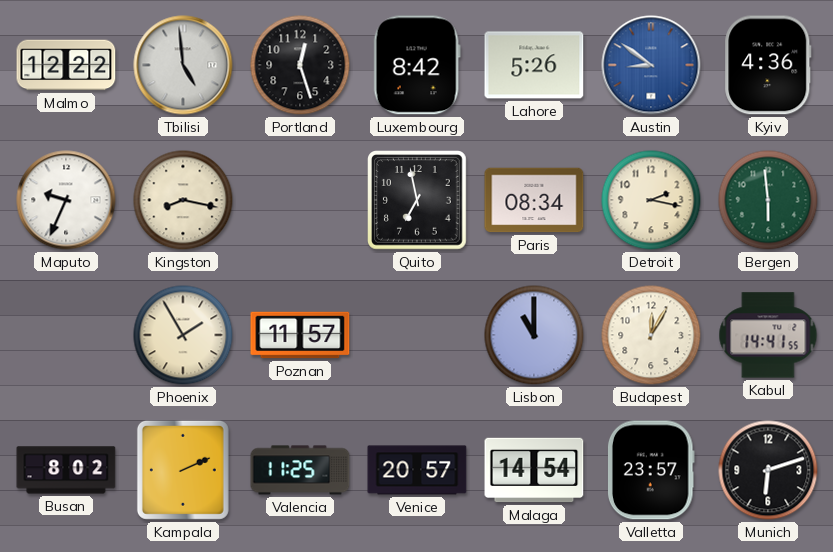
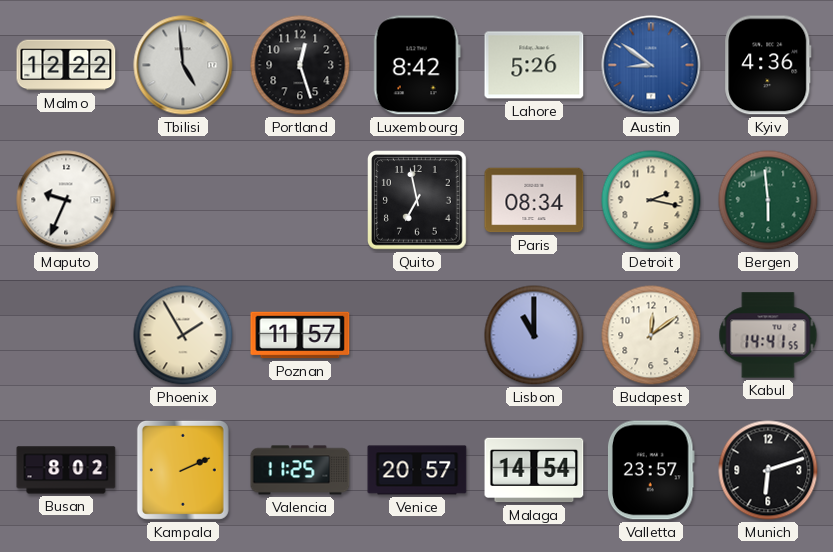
Kingston: 8:17 -> none (183, 200)
Budapest: 12:05 -> 12:09 (651, 335)
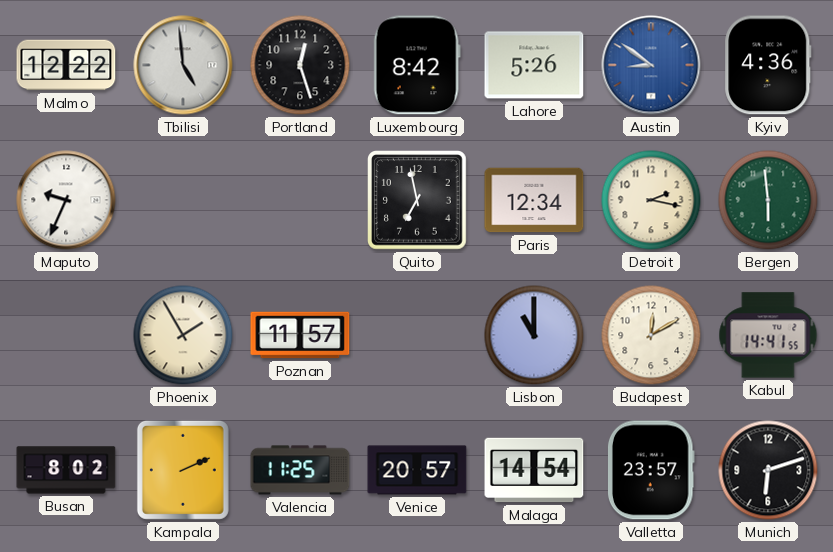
Paris: 08:34 -> 12:34 (534, 200)
Budapest: 12:09 -> 12:10 (651, 335)
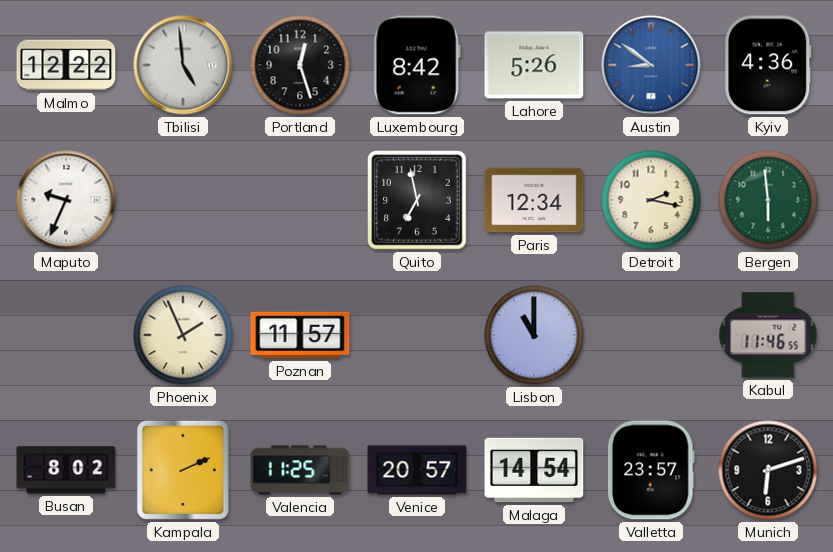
Phoenix: 1:55 -> 1:56 (183, 335)
Budapest: 12:10 -> none (651, 335)
Kabul: 14:41 -> 11:46 (768, 335)
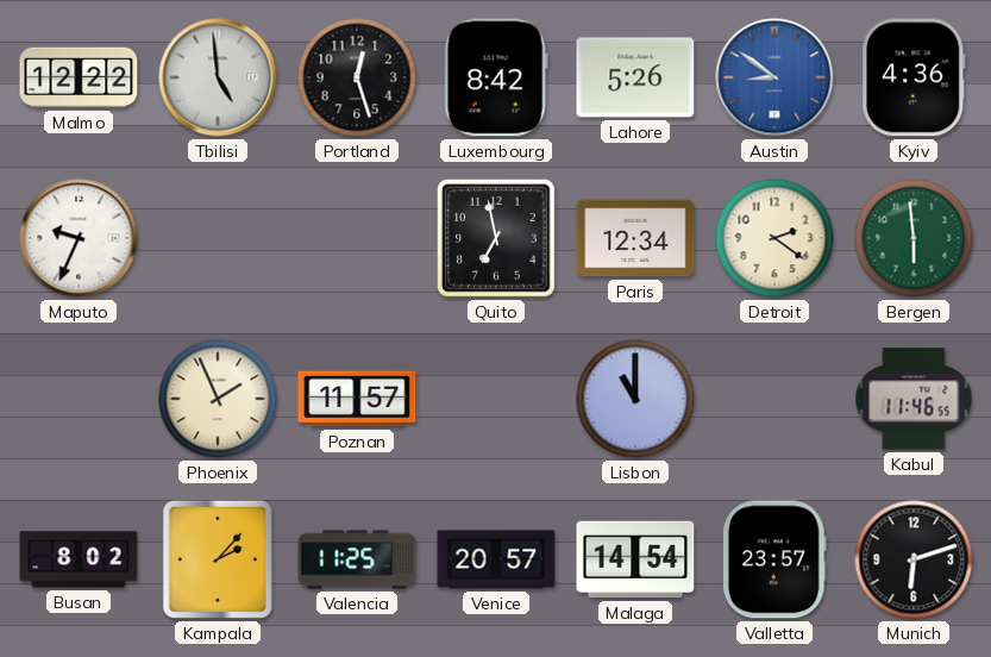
Detroit: 2:17 -> 2:21 (774, 238)
Kampala: 2:11 -> 2:07 (218, 559)
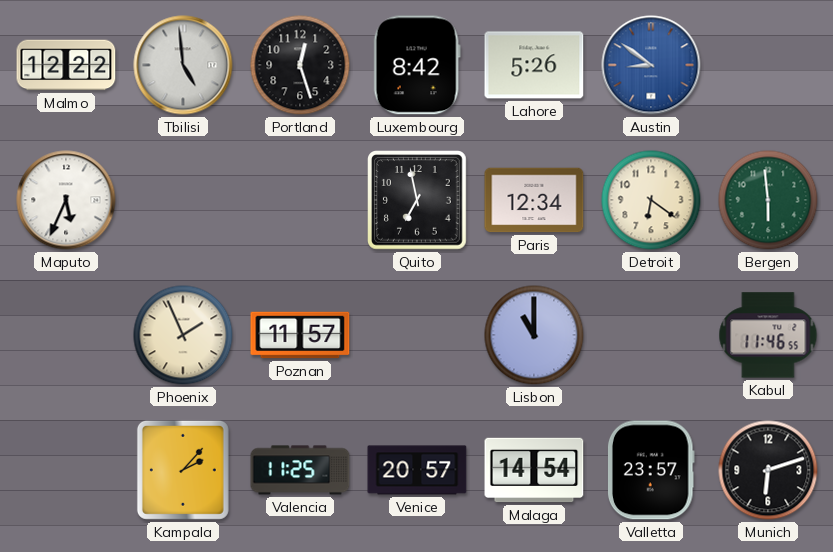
Kyiv: 4:36 -> none (914, 77)
Maputo: 9:34 -> 5:34 (66, 200)
Detroit: 2:21 -> 6:21 (651, 200)
Busan: 8:02 -> none (79, 559)
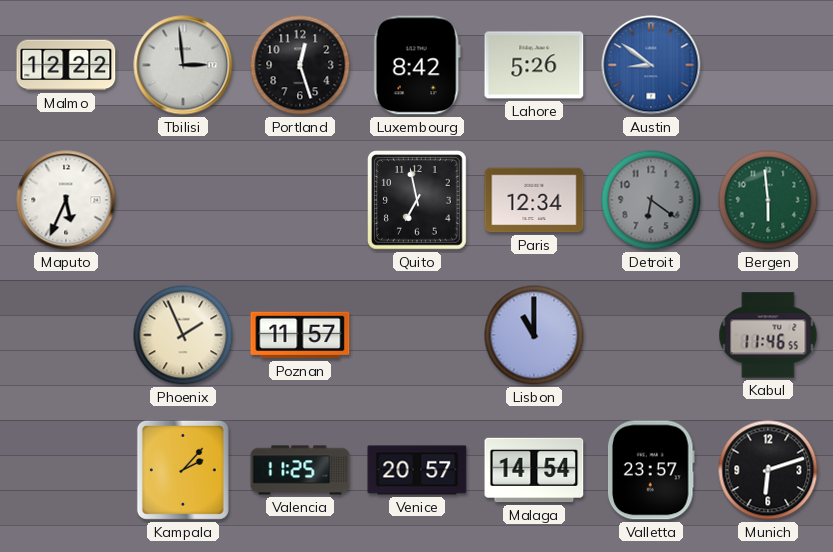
Tbilisi: 4:59 -> 2:59 (183, 65)
Detroit dial: cream -> grey (651, 200)
